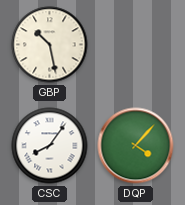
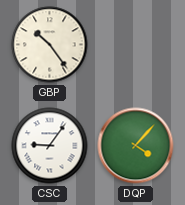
GBP: 10:28 -> 10:24 (50, 45)
CSC: 8:06 -> 9:06 (50, 146)
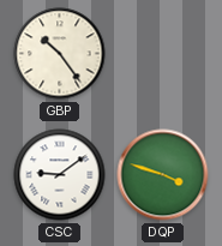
CSC: 9:06 -> 9:09 (60, 175)
DQP: 4:07 -> 3:48 (163, 175)
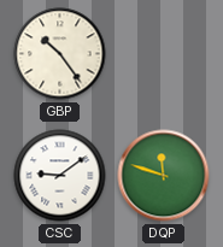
DQP: 3:48 -> 11:48 (164, 176)
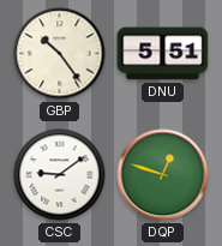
DNU: none -> 5:51 (163, 54)
DQP: 11:48 -> 12:48 (163, 175)
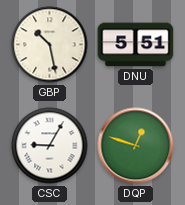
GBP: 10:24 -> 10:28 (50, 45)
CSC: 9:09 -> 9:05 (50, 146)
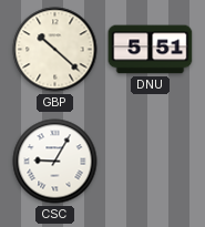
GBP: 10:28 -> 10:22 (55, 50)
DQP: 12:48 -> none (136, 146)
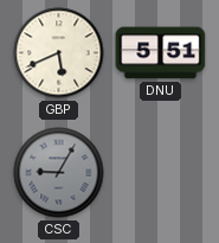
GBP: 10:22 -> 5:41 (59, 53)
CSC dial: white -> grey (59, 173)
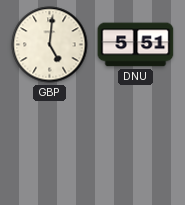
GBP: 5:41 -> 5:01 (50, 45)
CSC: 9:05 -> none (59, 173)
